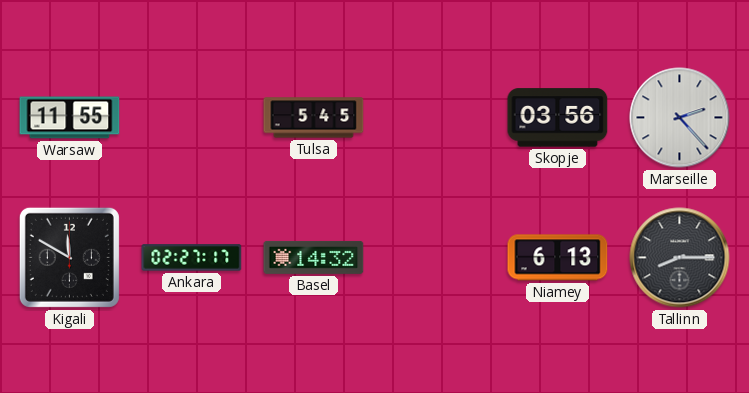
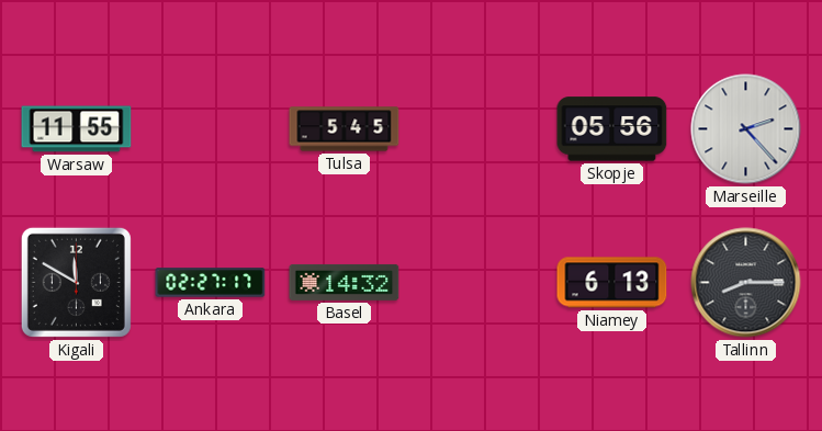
Skopje: 03:56 -> 05:56 (612, 129)
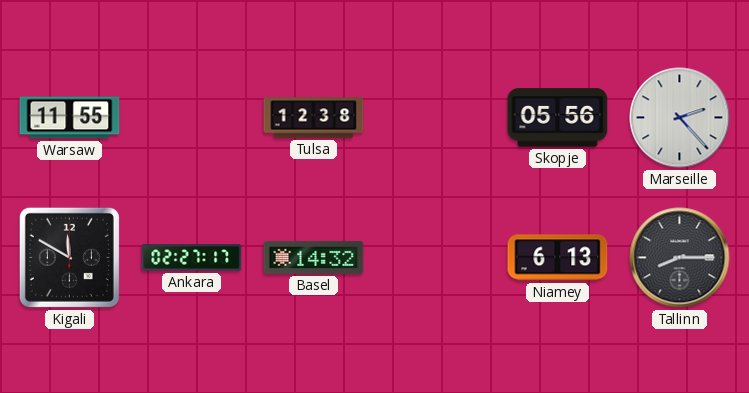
Tulsa: 5:45 -> 12:38 (314, 118)
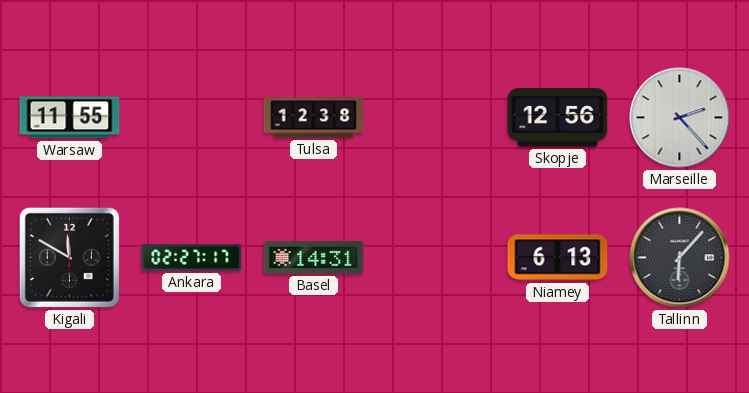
Skopje: 05:56 -> 12:56 (558, 118)
Basel: 14:32 -> 14:31 (314, 257)
Tallinn: 8:15 -> 6:07 (680, 258)
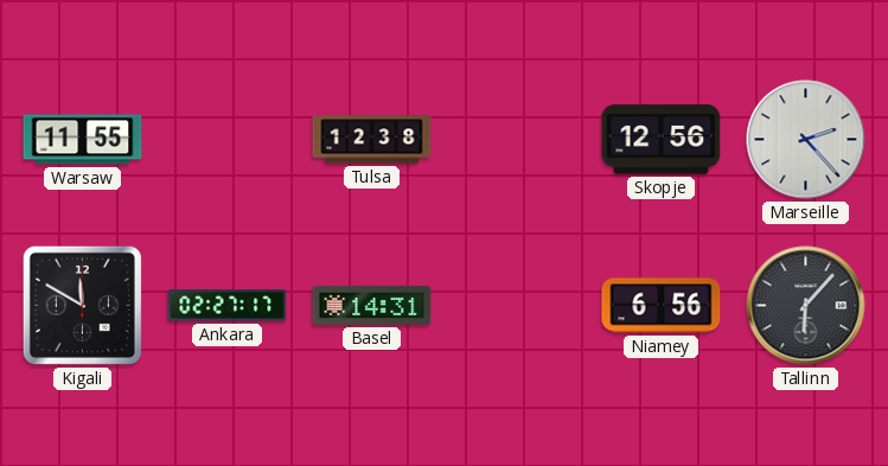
Niamey: 6:13 -> 6:56 (662, 306)
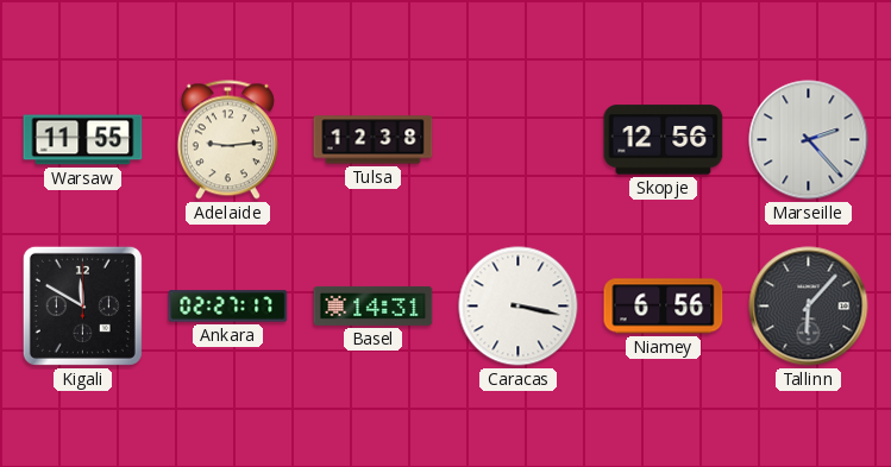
Adelaide: none -> 9:14 (227, 140)
Caracas: none -> 3:17 (519, 307)
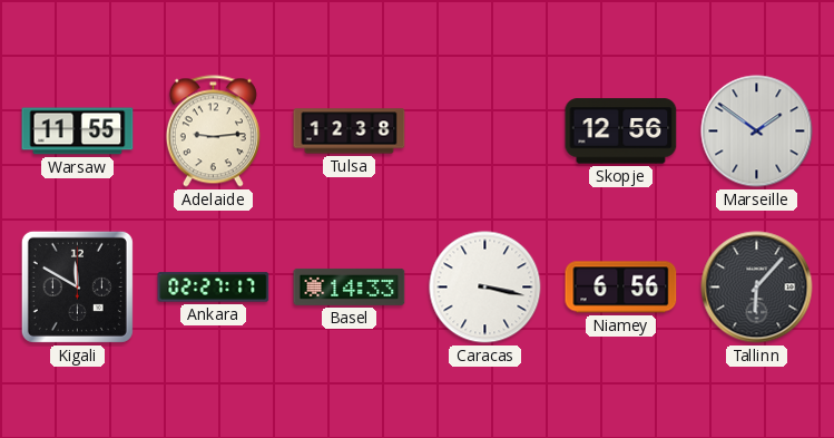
Marseille: 2:23 -> 1:51 (757, 132)
Basel: 14:31 -> 14:33 (350, 286)
